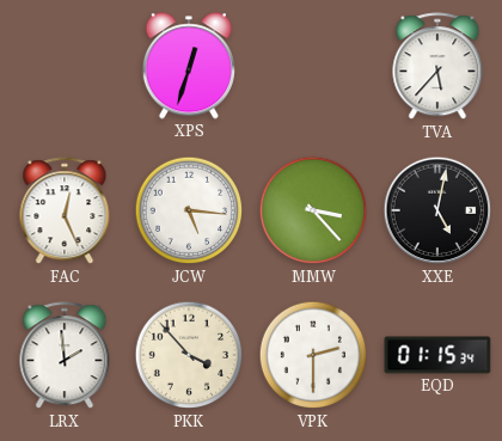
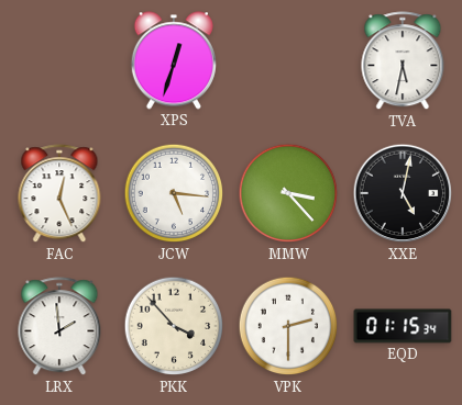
TVA: 5:37 -> 5:32 (403, 61)
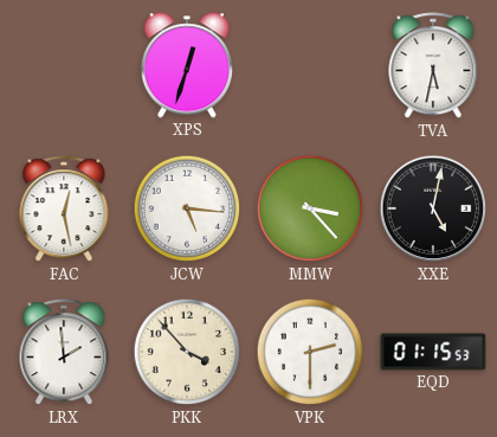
FAC: 12:26 -> 12:28 (64, 210)
EQD: 01:15:34 -> 01:15:53 (433, 352)
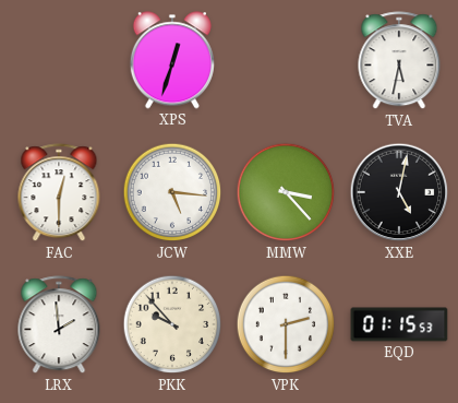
FAC: 12:28 -> 12:30 (59, 193)
PKK: 3:53 -> 9:53 (172, 324)
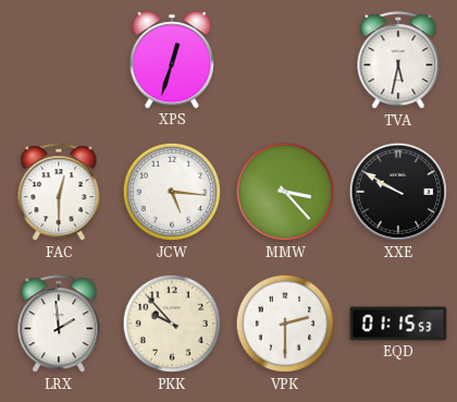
XXE: 5:02 -> 9:50 (398, 192)
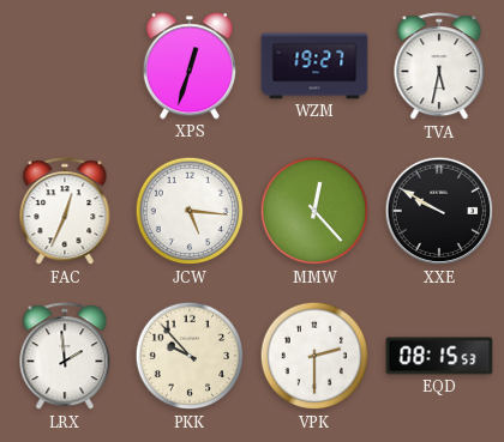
WZM: none -> 19:27 (314, 66)
FAC: 12:30 -> 12:34 (65, 212)
MMW: 3:23 -> 12:23 (314, 211)
EQD: 01:15 -> 08:15 (439, 356)
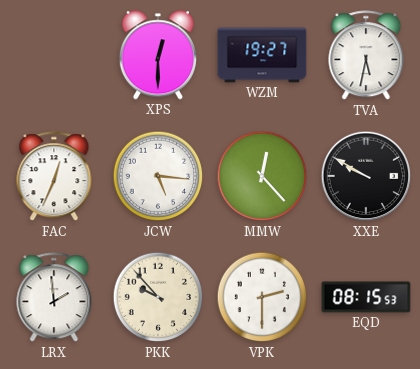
XPS: 12:33 -> 12:30 (158, 55)
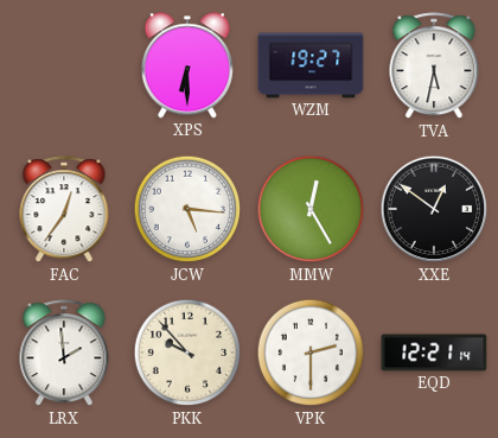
XPS: 12:30 -> 6:30 (187, 65)
FAC: 12:34 -> 12:36 (64, 210)
MMW: 12:23 -> 12:25 (311, 209)
XXE: 9:50 -> 12:51 (434, 209)
EQD: 08:15 -> 12:21 (434, 353)
